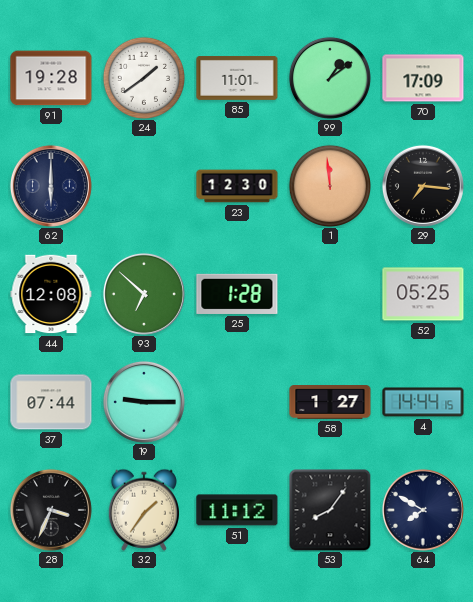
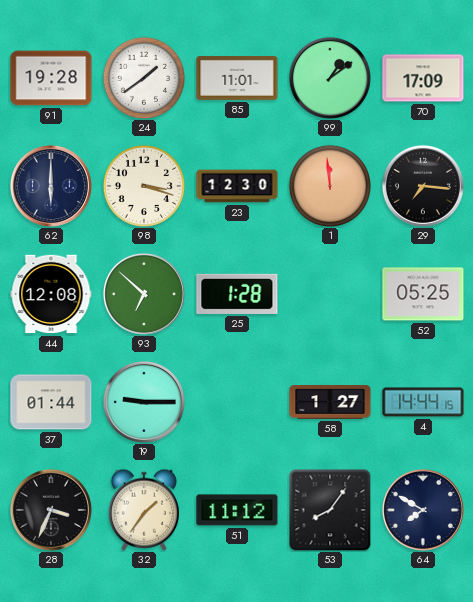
98: none -> 3:18 (143, 185)
37: 07:44 -> 01:44 (51, 402)
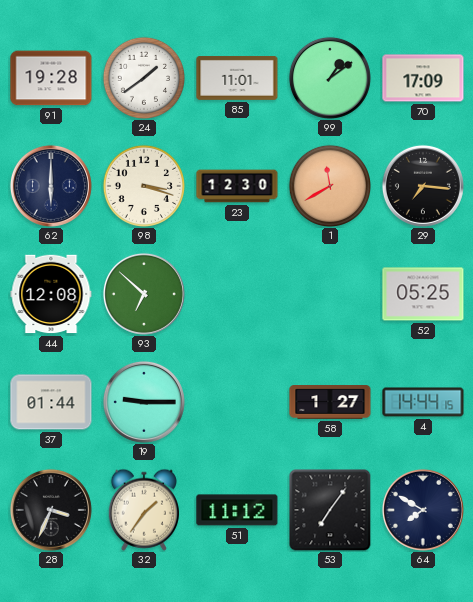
1: 11:59 -> 11:40 (329, 185)
25: 1:28 -> none (237, 294)
53: 8:06 -> 7:06 (330, 510)
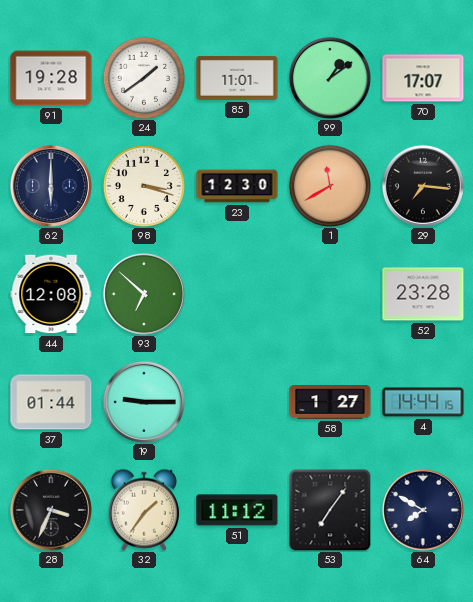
70: 17:09 -> 17:07 (423, 78)
52: 05:25 -> 23:28 (423, 294)
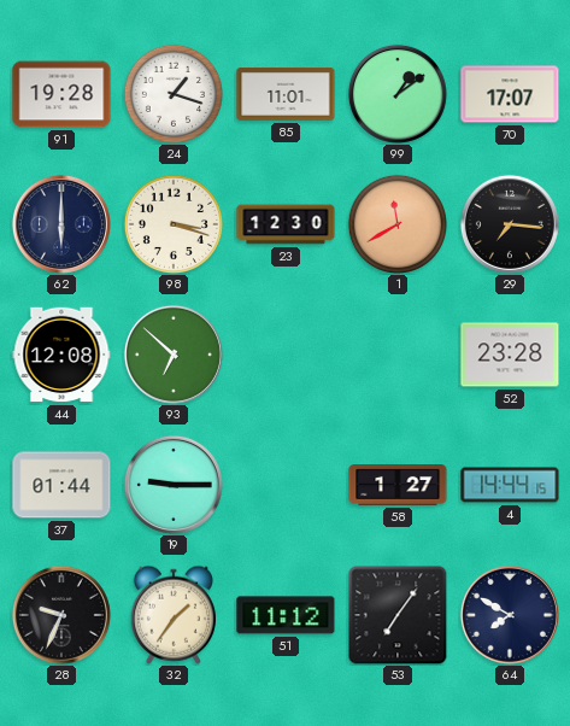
24: 1:39 -> 1:18 (172, 93)
28: 3:34 -> 9:34 (61, 615)
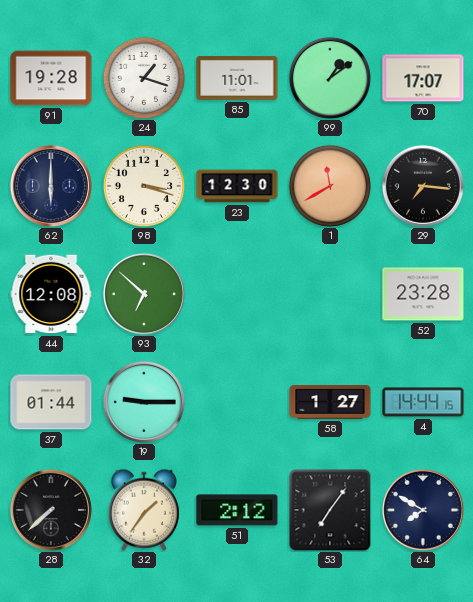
28: 9:34 -> 7:38 (51, 510)
51: 11:12 -> 2:12 (237, 510)
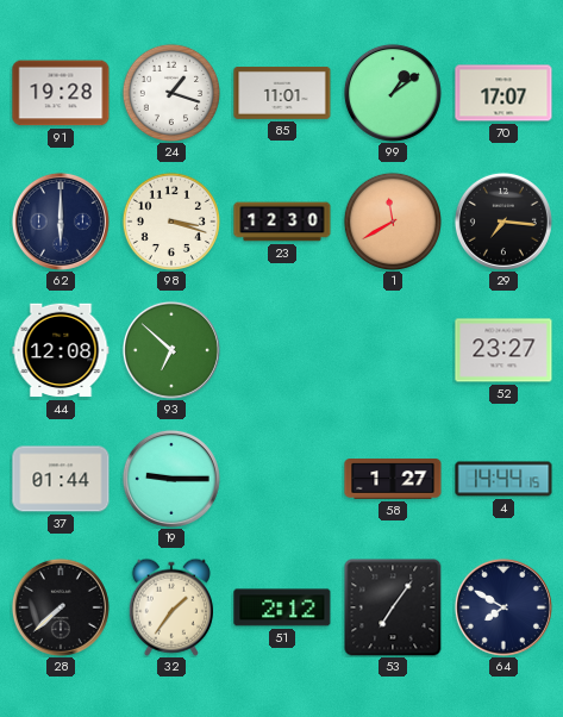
52: 23:28 -> 23:27 (503, 350)
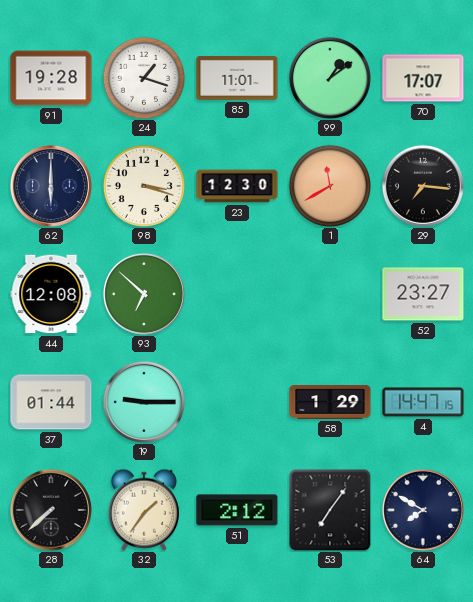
58: 1:27 -> 1:29 (330, 403)
4: 14:44 -> 14:47 (423, 402)
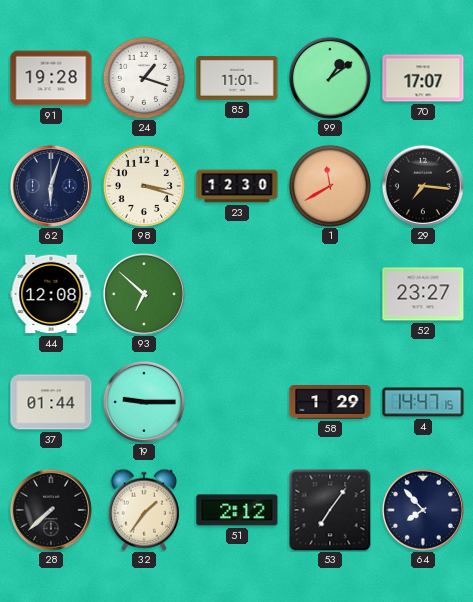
62: 6:00 -> 6:03 (51, 186)
64: 7:50 -> 7:53 (423, 510)
